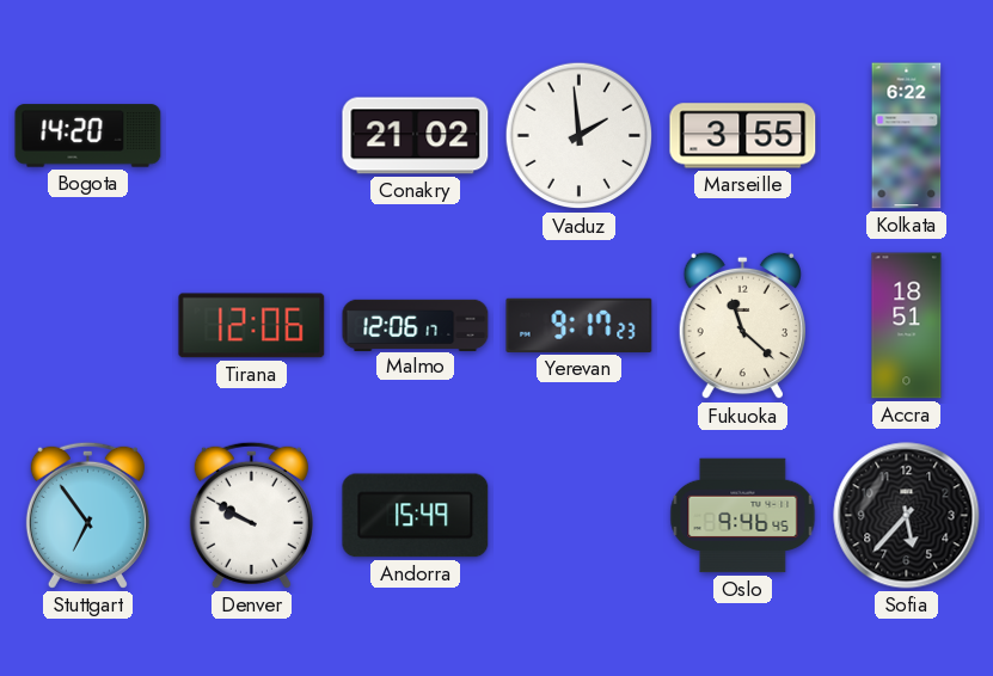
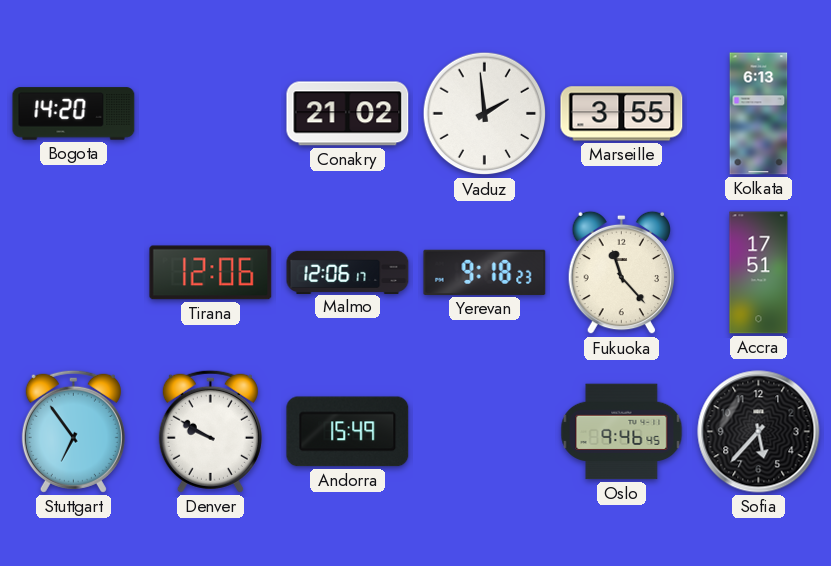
Kolkata: 6:22 -> 6:13 (759, 114)
Yerevan: 9:17 -> 9:18 (485, 272)
Fukuoka: 11:22 -> 11:23 (621, 273)
Accra: 18:51 -> 17:51 (759, 273)
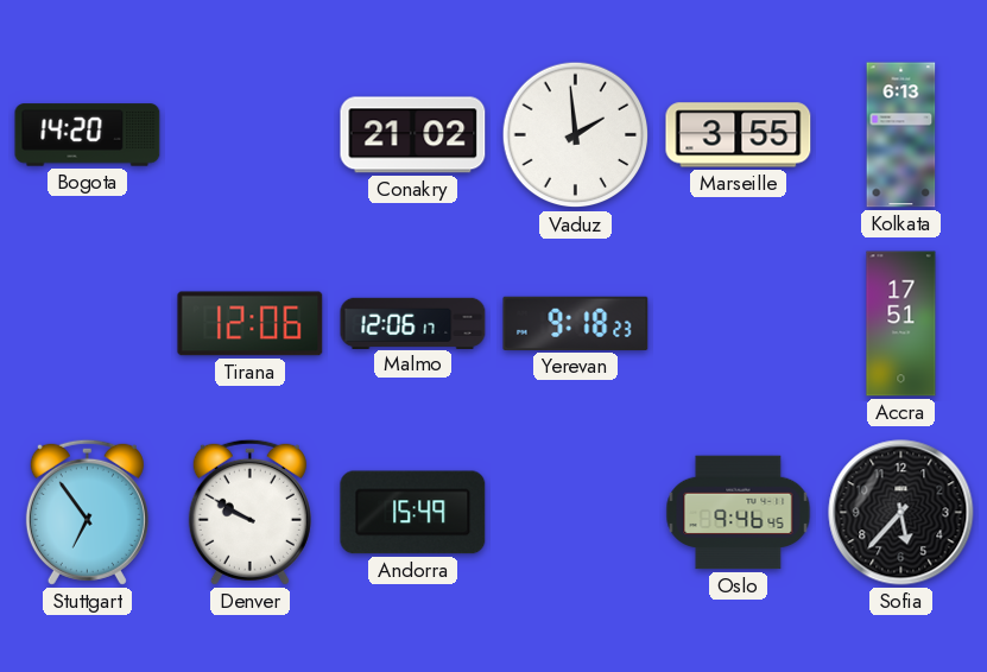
Fukuoka: 11:23 -> none (621, 273)
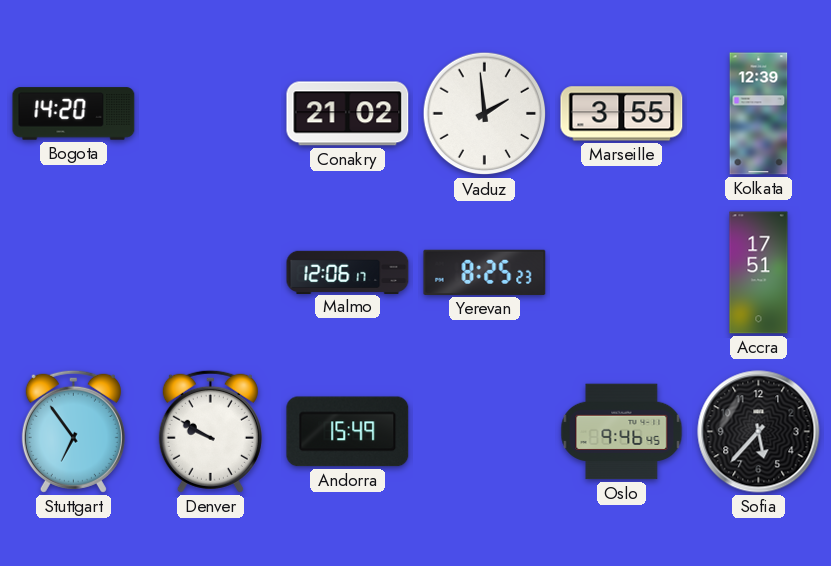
Kolkata: 6:13 -> 12:39 (759, 114)
Tirana: 12:06 -> none (251, 324)
Yerevan: 9:18 -> 8:25 (485, 272)
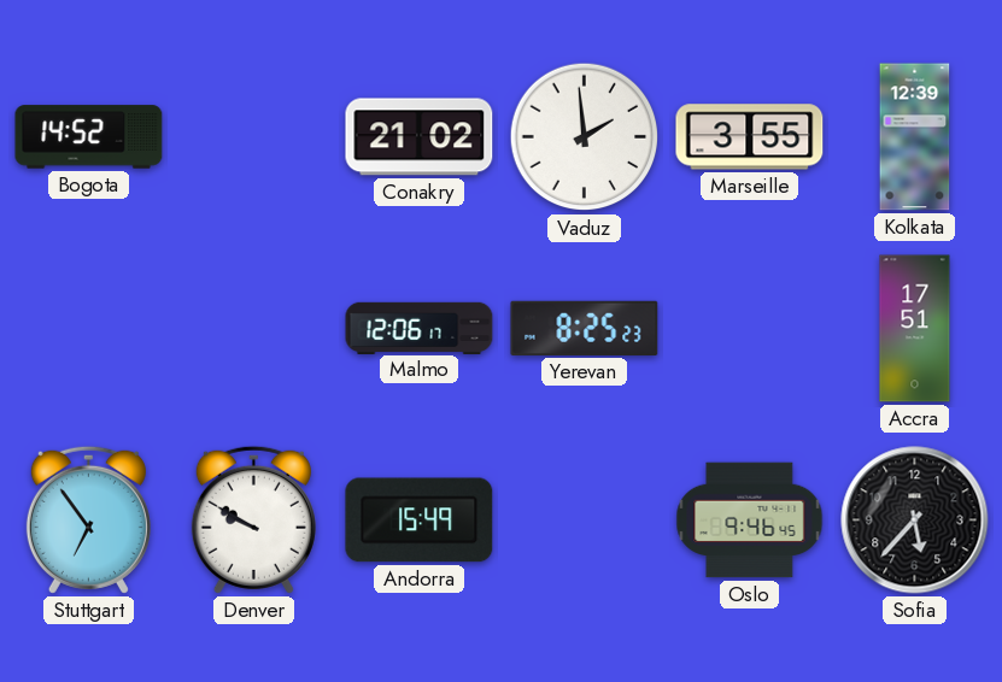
Bogota: 14:20 -> 14:52 (89, 137)
